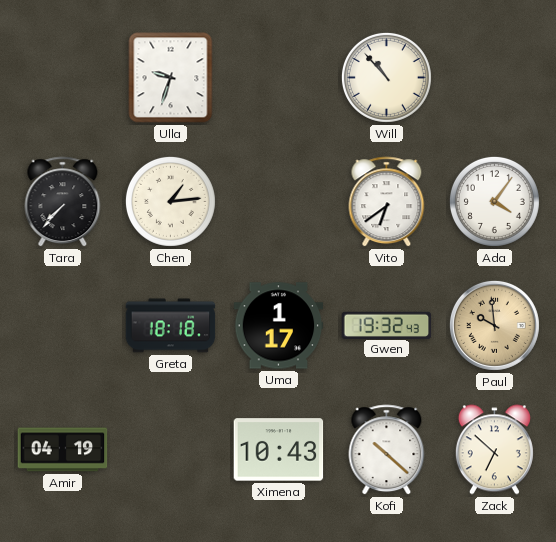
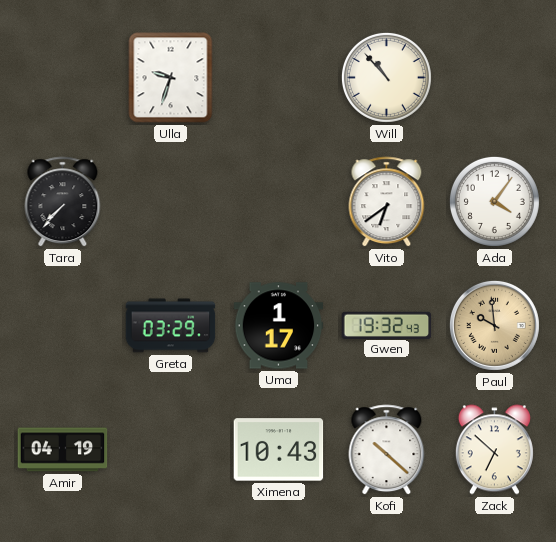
Chen: 1:14 -> none (170, 201)
Greta: 18:18 -> 03:29 (171, 326)
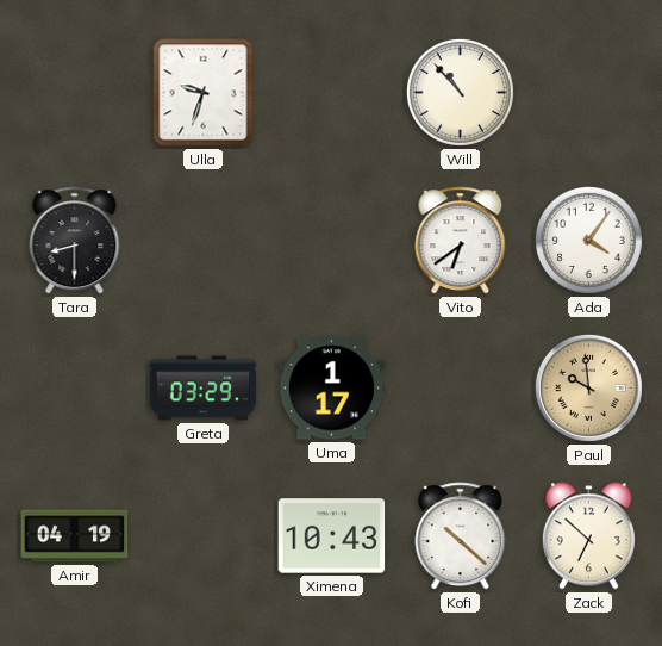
Tara: 7:37 -> 8:30 (75, 241)
Gwen: 19:32 -> none (387, 325)
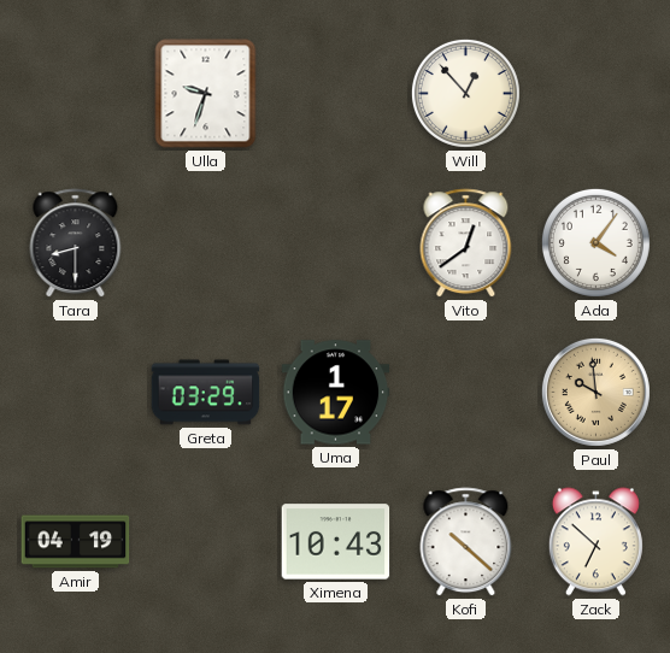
Will: 10:53 -> 12:53 (465, 93)
Vito: 6:39 -> 12:39 (466, 243)
